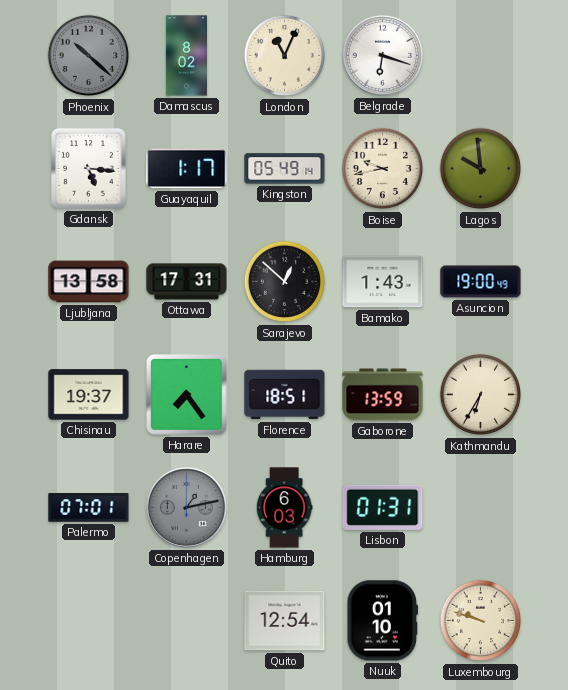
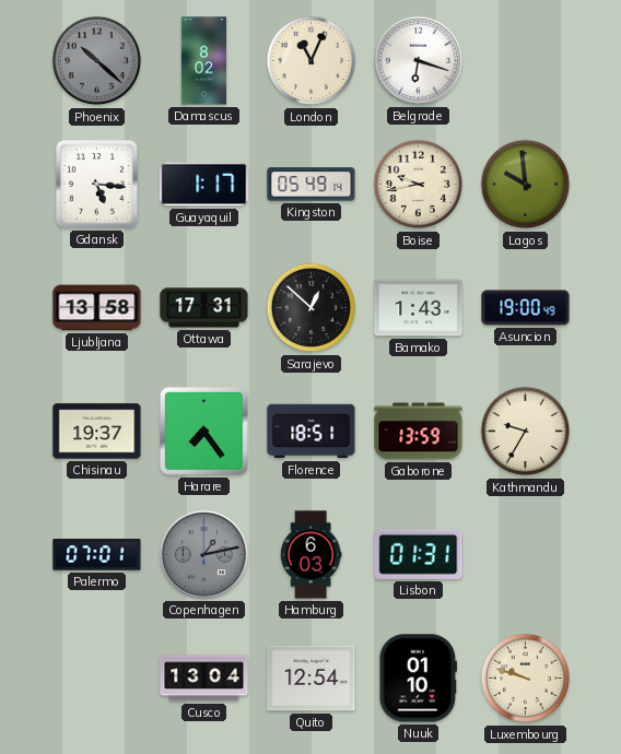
Kathmandu: 6:35 -> 9:35 (526, 432)
Cusco: none -> 13:04 (204, 679)
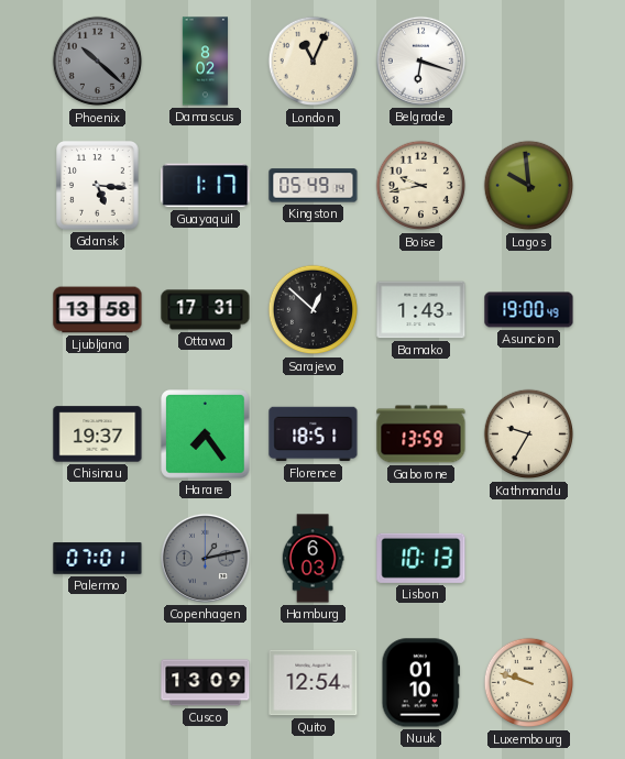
Lisbon: 01:31 -> 10:13 (421, 558)
Cusco: 13:04 -> 13:09 (206, 683)
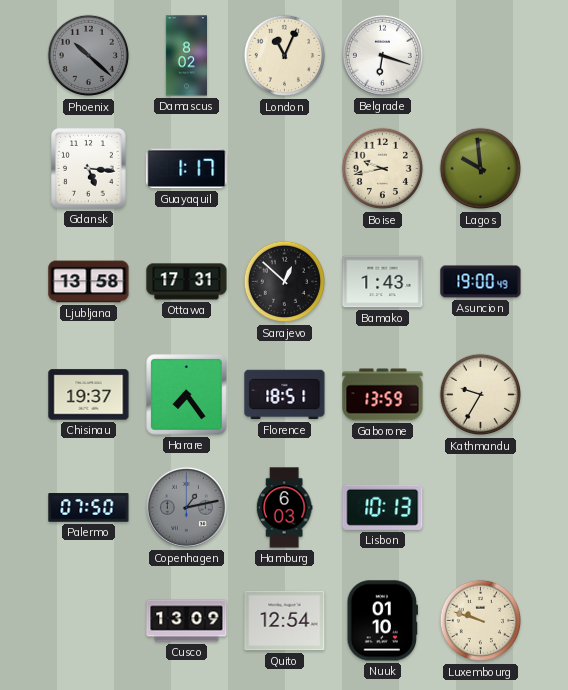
Kingston: 05:49 -> none (314, 186)
Palermo: 07:01 -> 07:50 (89, 508)
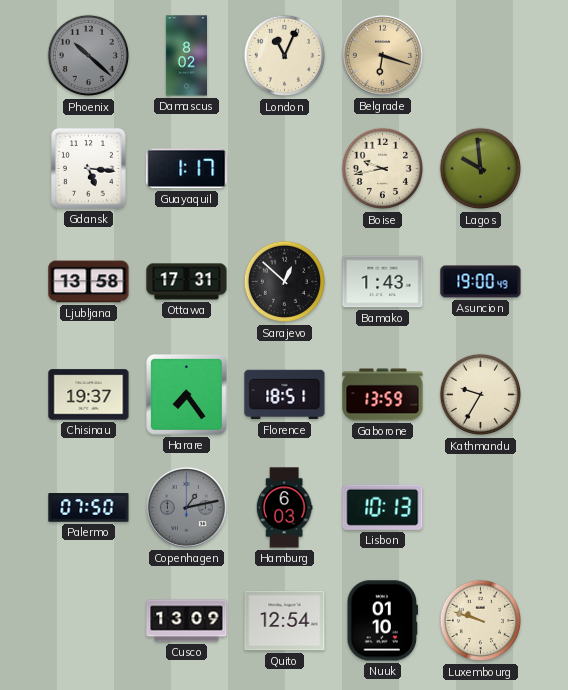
Belgrade dial: white -> champagne (382, 55)
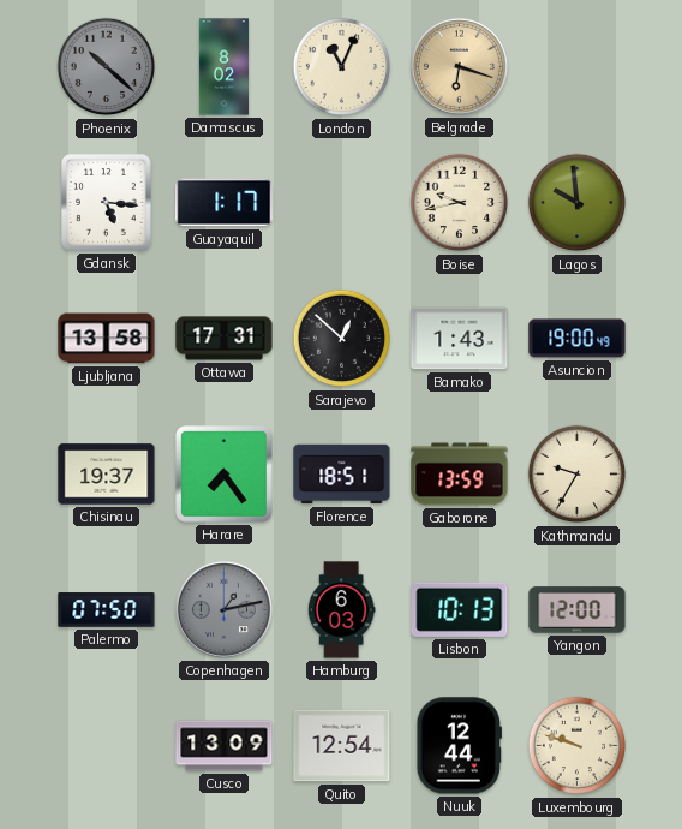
Yangon: none -> 12:00 (578, 610)
Nuuk: 01:10 -> 12:44 (460, 746)
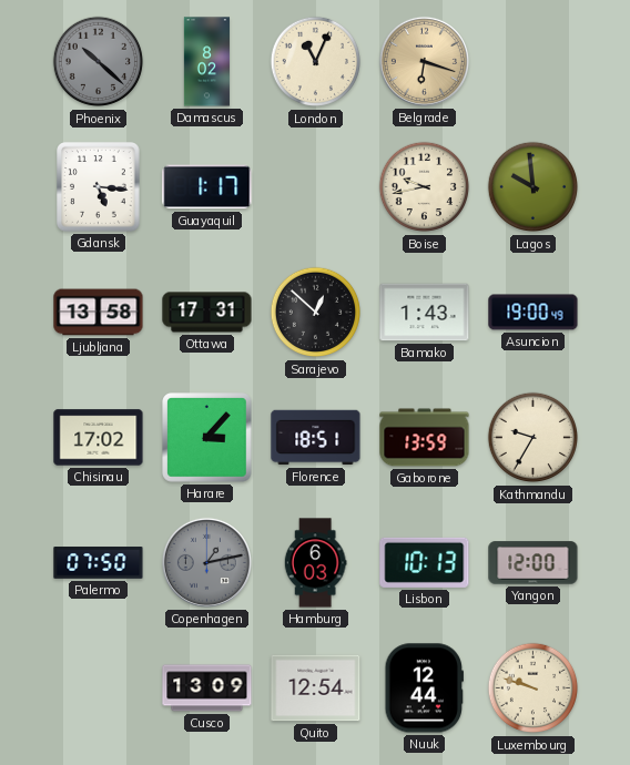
Chisinau: 19:37 -> 17:02 (99, 438)
Harare: 7:24 -> 3:07 (207, 438)
